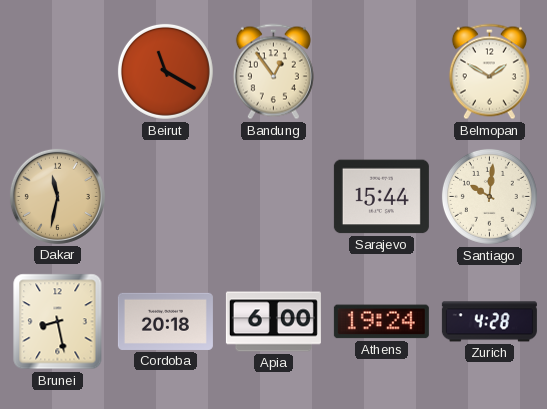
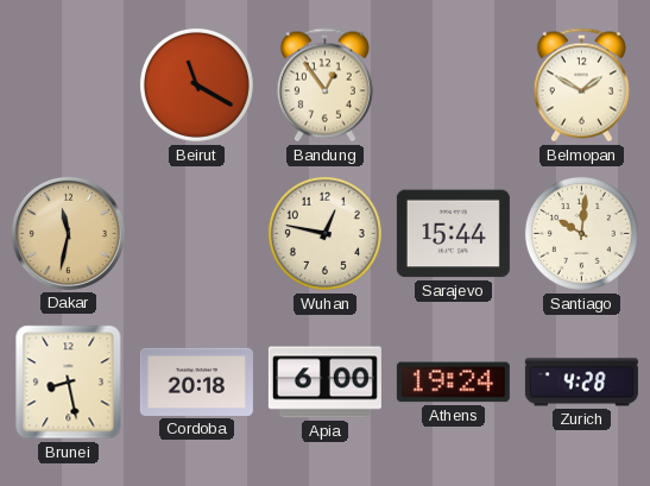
Wuhan: none -> 12:47 (324, 233)
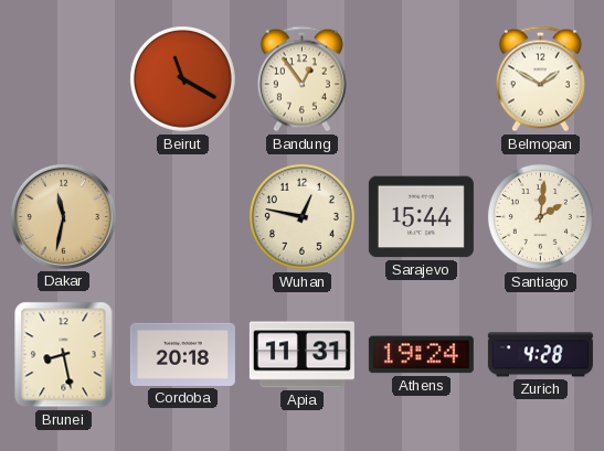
Santiago: 10:01 -> 2:01 (540, 216)
Apia: 6:00 -> 11:31 (301, 355)
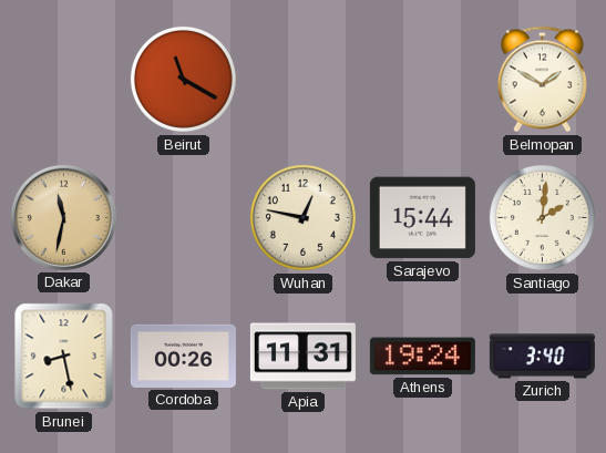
Bandung: 12:54 -> none (301, 79)
Cordoba: 20:18 -> 00:26 (183, 356)
Zurich: 4:28 -> 3:40 (542, 357)
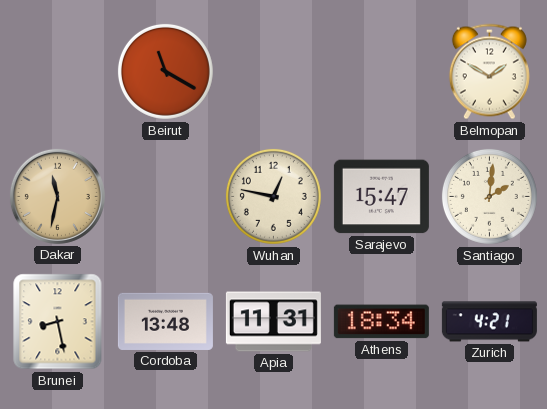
Sarajevo: 15:44 -> 15:47 (381, 197)
Cordoba: 00:26 -> 13:48 (165, 321)
Athens: 19:24 -> 18:34 (381, 322)
Zurich: 3:40 -> 4:21 (489, 322)
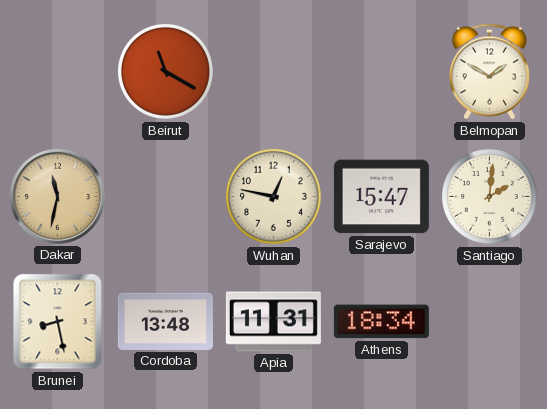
Zurich: 4:21 -> none (489, 322)
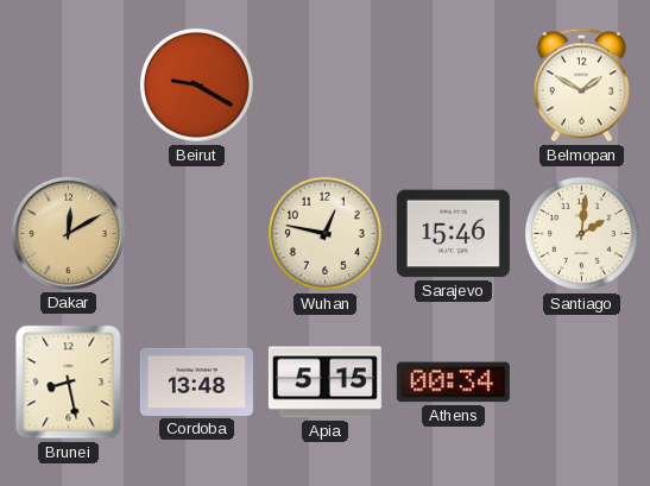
Beirut: 11:20 -> 9:20 (196, 84)
Dakar: 11:32 -> 12:10 (68, 233)
Sarajevo: 15:47 -> 15:46 (453, 234)
Apia: 11:31 -> 5:15 (324, 383)
Athens: 18:34 -> 00:34 (453, 383)
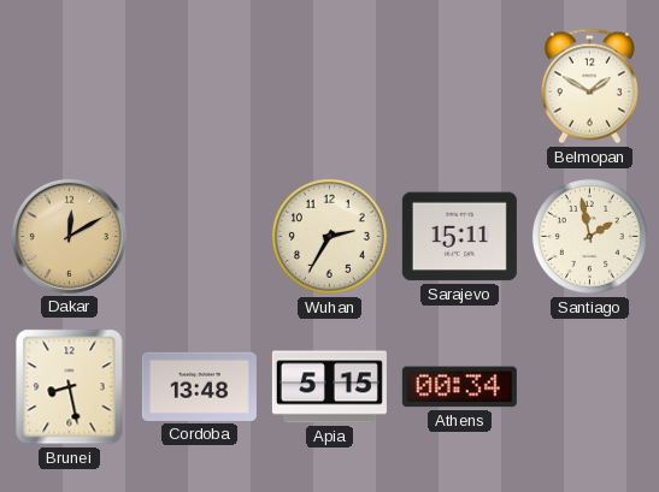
Beirut: 9:20 -> none (196, 84)
Wuhan: 12:47 -> 2:35 (329, 236)
Sarajevo: 15:46 -> 15:11 (459, 237)
Santiago: 2:01 -> 1:58 (589, 236)
